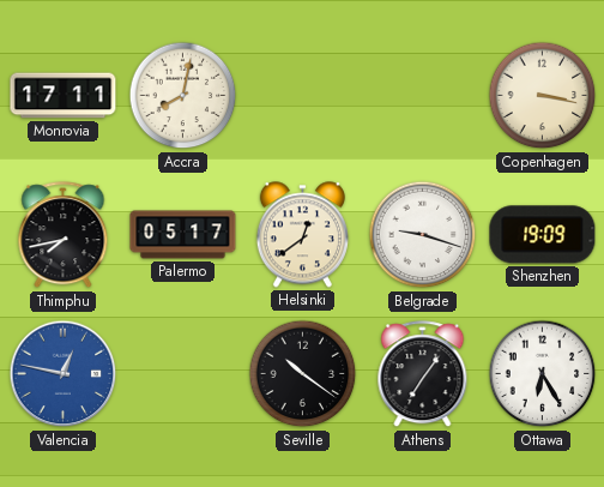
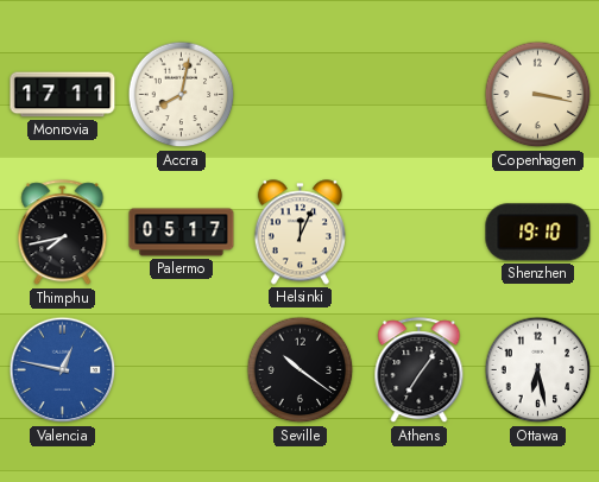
Helsinki: 12:39 -> 12:04 (299, 233)
Belgrade: 9:18 -> none (423, 235)
Shenzhen: 19:09 -> 19:10 (538, 233)
Ottawa: 6:25 -> 6:28 (538, 370)
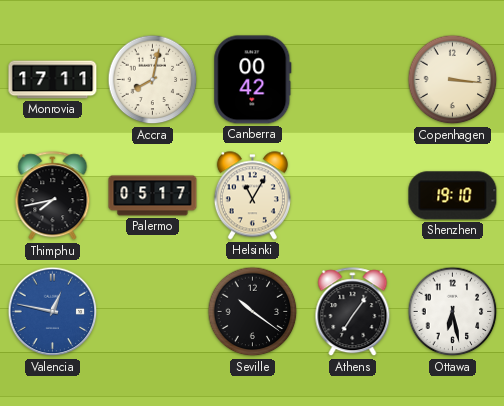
Canberra: none -> 00:42 (253, 80)
Copenhagen: 3:17 -> 3:16 (453, 80)
Helsinki: 12:04 -> 11:05 (252, 196)
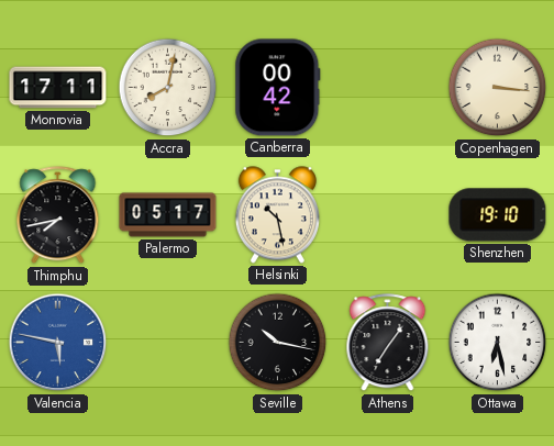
Helsinki: 11:05 -> 10:28 (277, 215)
Valencia: 12:47 -> 5:47 (58, 343)
Seville: 10:21 -> 10:17 (278, 343)
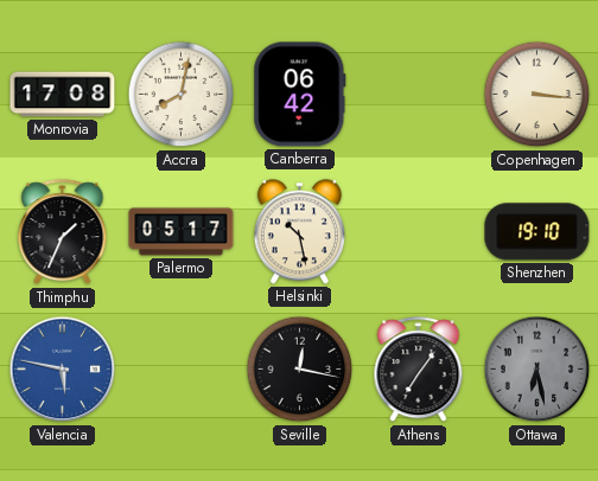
Monrovia: 17:11 -> 17:08 (63, 95)
Canberra: 00:42 -> 06:42 (300, 95)
Thimphu: 7:43 -> 1:34 (63, 232)
Seville: 10:17 -> 12:17 (300, 370)
Ottawa dial: white -> grey (537, 370)
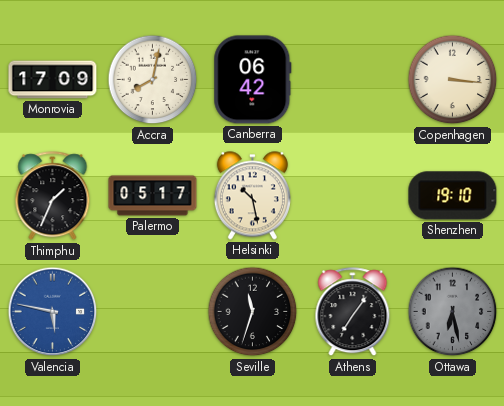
Monrovia: 17:08 -> 17:09 (53, 80)
Seville: 12:17 -> 11:33 (253, 312)
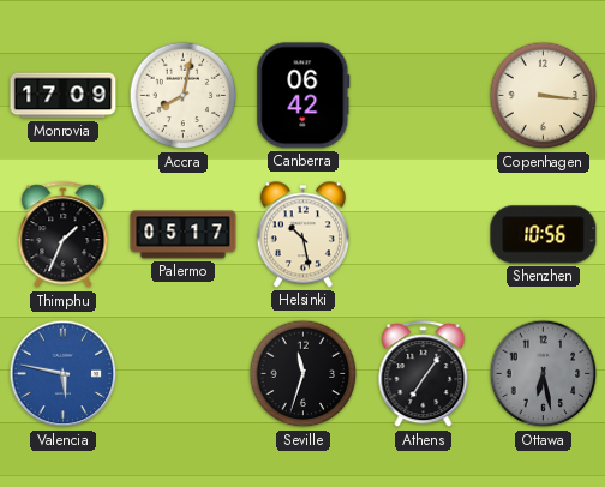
Shenzhen: 19:10 -> 10:56 (544, 235)
